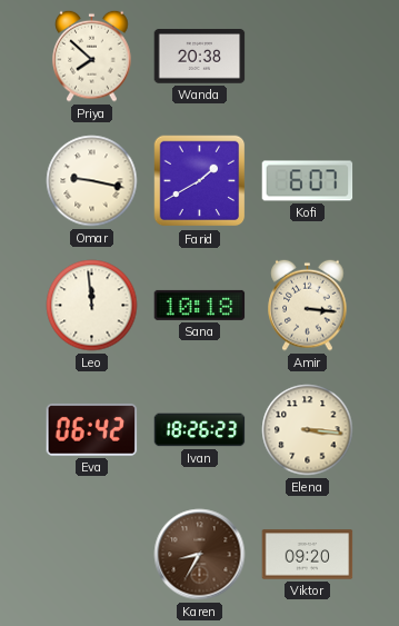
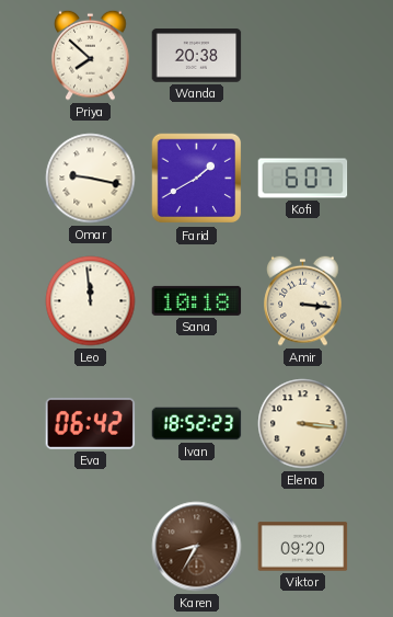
Ivan: 18:26 -> 18:52 (197, 424)
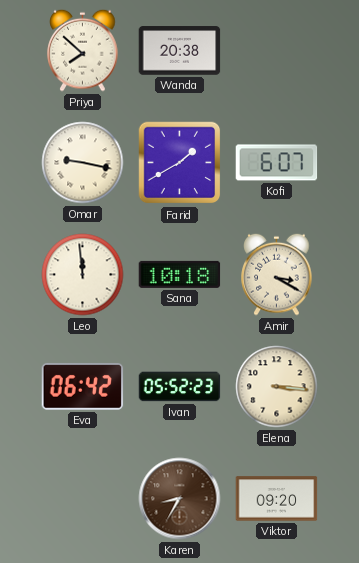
Amir: 3:16 -> 3:20 (277, 274)
Ivan: 18:52 -> 05:52 (180, 387)
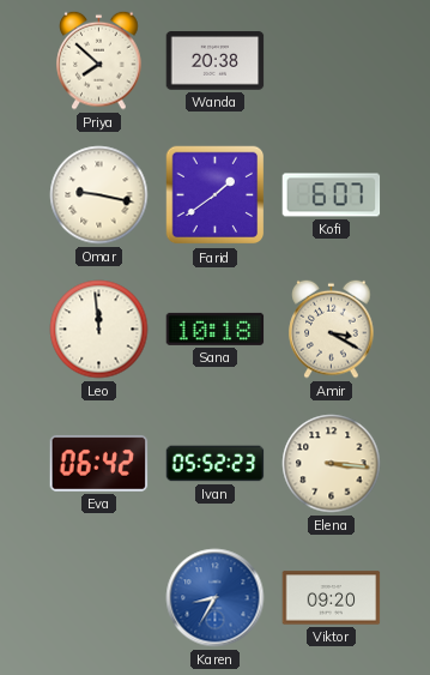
Farid: 1:40 -> 1:39 (216, 195)
Karen dial: brown -> blue (216, 598)
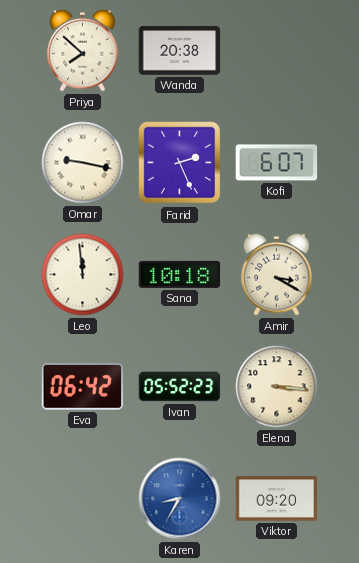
Farid: 1:39 -> 2:26 (180, 163)
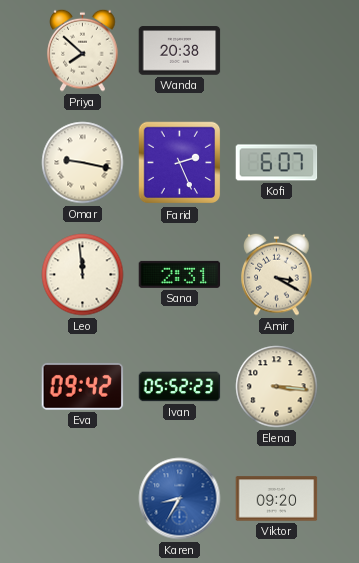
Sana: 10:18 -> 2:31 (180, 274)
Eva: 06:42 -> 09:42 (83, 387)
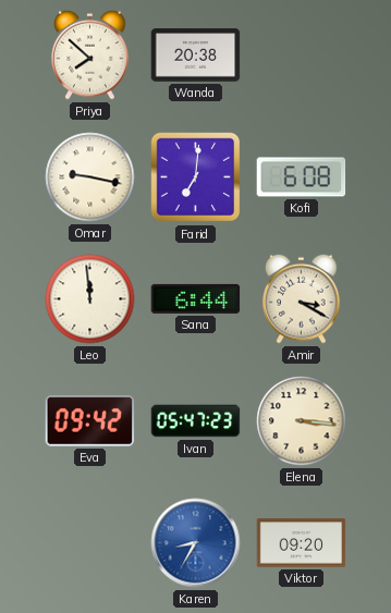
Farid: 2:26 -> 7:01 (196, 177)
Kofi: 6:07 -> 6:08 (302, 177)
Sana: 2:31 -> 6:44 (196, 298)
Ivan: 05:52 -> 05:47 (196, 421)
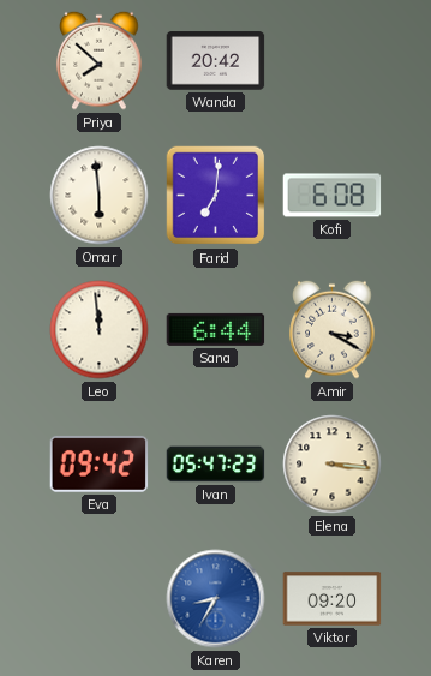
Wanda: 20:38 -> 20:42 (216, 61)
Omar: 9:17 -> 5:59 (100, 196)
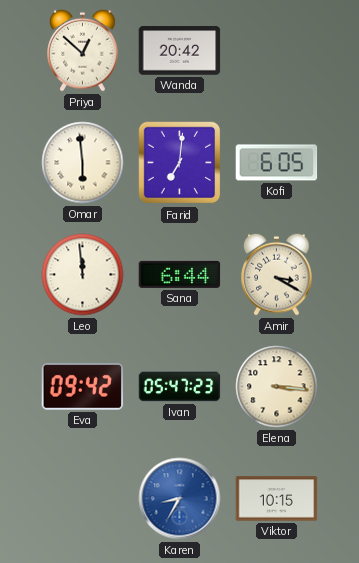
Priya: 7:52 -> 12:52 (83, 50)
Kofi: 6:08 -> 6:05 (277, 163)
Viktor: 09:20 -> 10:15 (277, 499)
